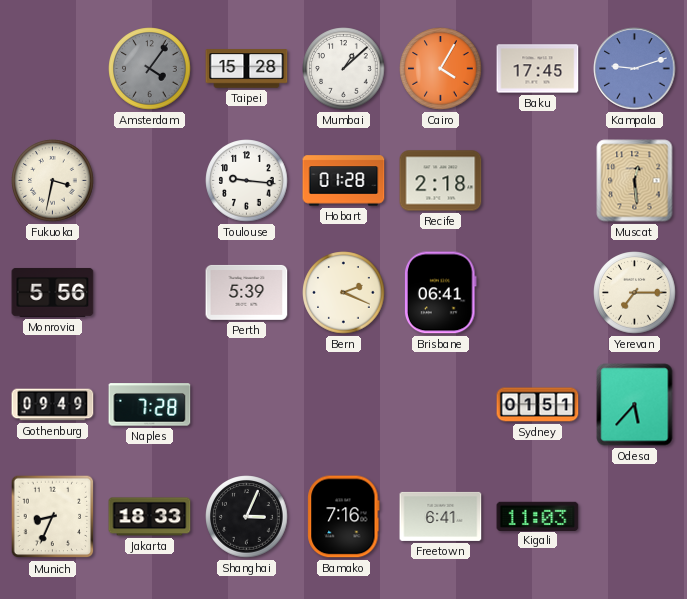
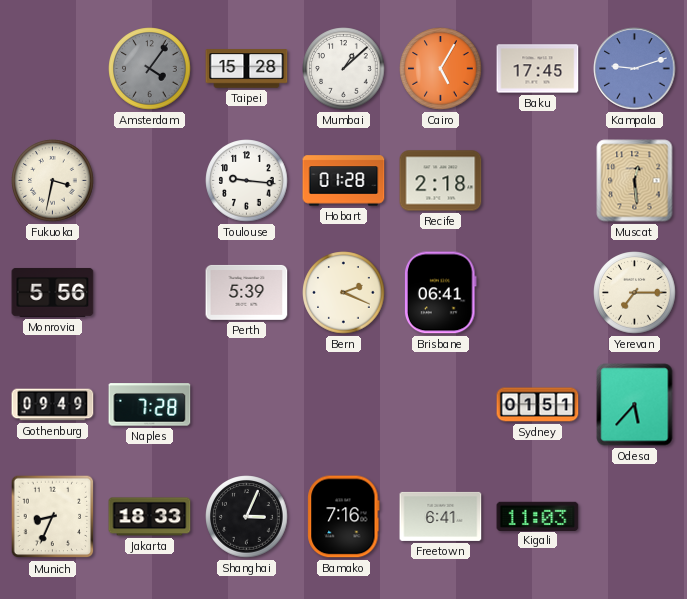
Cairo: 4:05 -> 5:05 (441, 69)
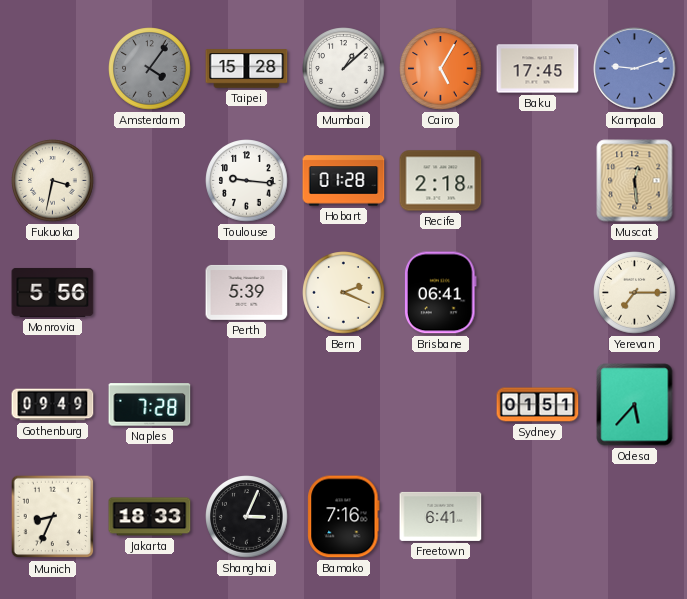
Kigali: 11:03 -> none (538, 516)
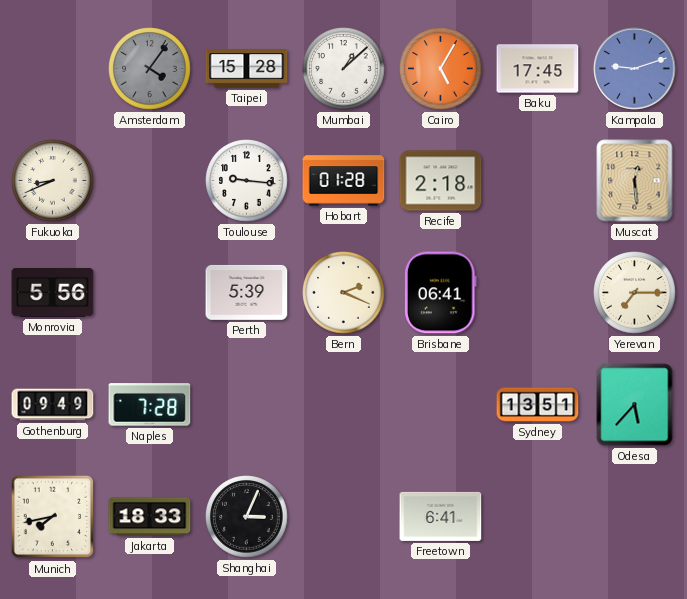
Fukuoka: 3:32 -> 8:41 (53, 181)
Sydney: 01:51 -> 13:51 (538, 405)
Munich: 8:34 -> 7:43 (53, 517)
Bamako: 7:16 -> none (344, 517)
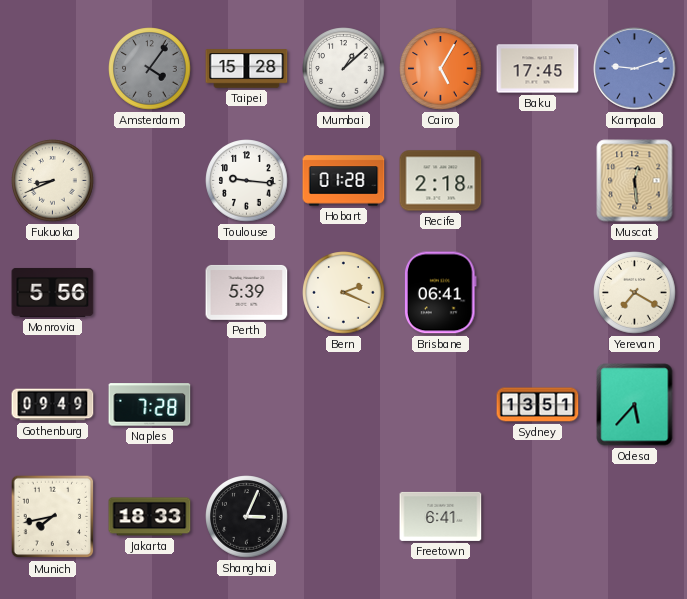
Yerevan: 7:15 -> 7:20 (635, 293)
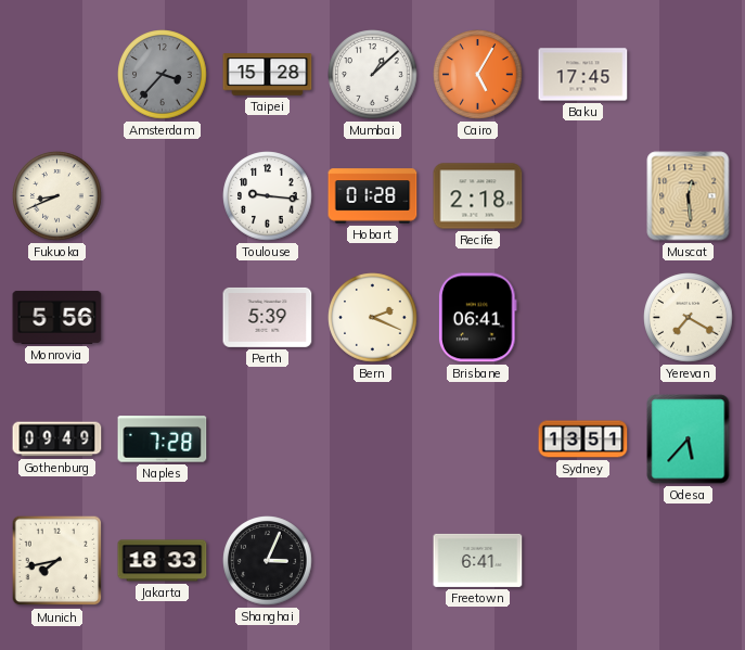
Amsterdam: 4:06 -> 3:37 (163, 75)
Kampala: 9:12 -> none (635, 69)
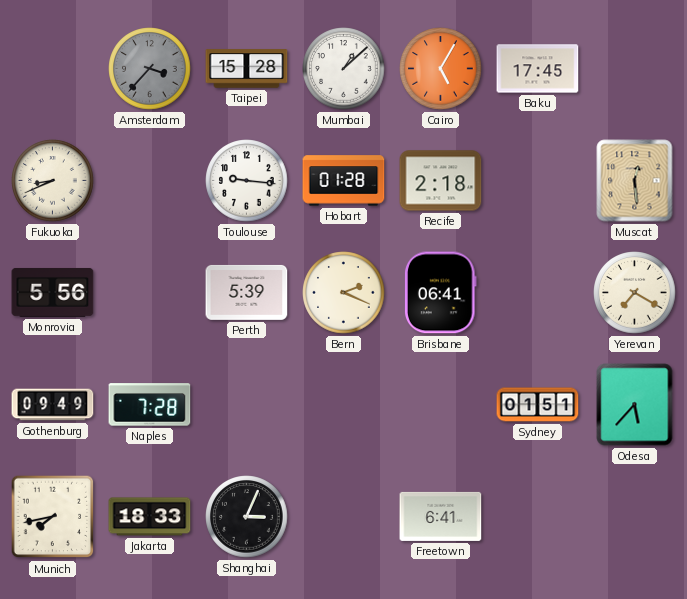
Sydney: 13:51 -> 01:51 (538, 405)
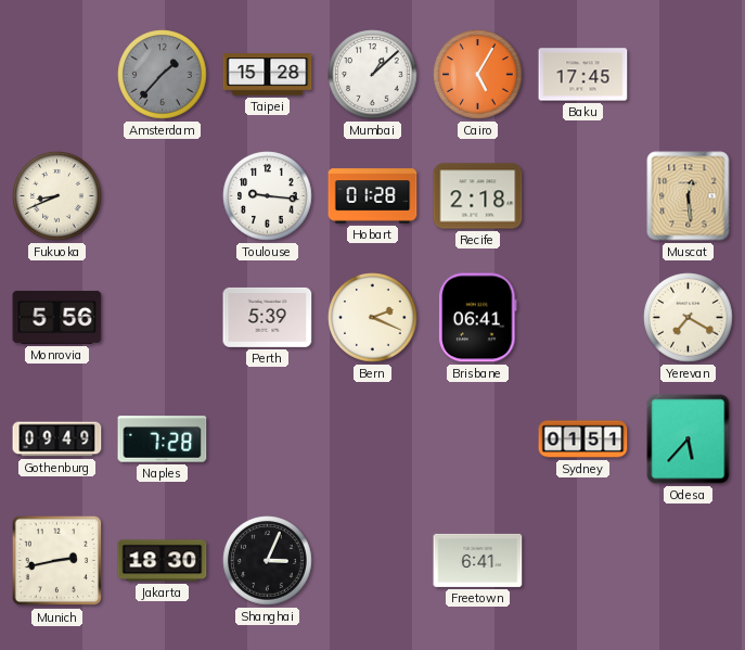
Amsterdam: 3:37 -> 1:37 (163, 75)
Munich: 7:43 -> 2:43 (57, 561)
Jakarta: 18:33 -> 18:30 (163, 561)
